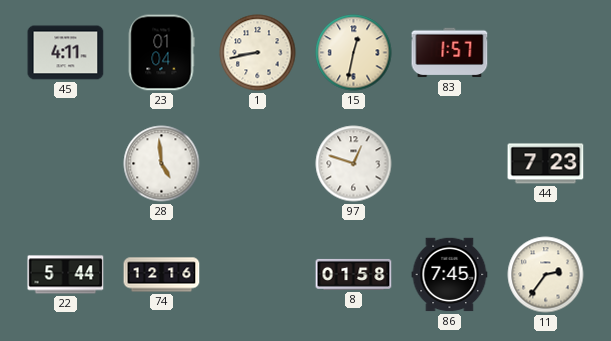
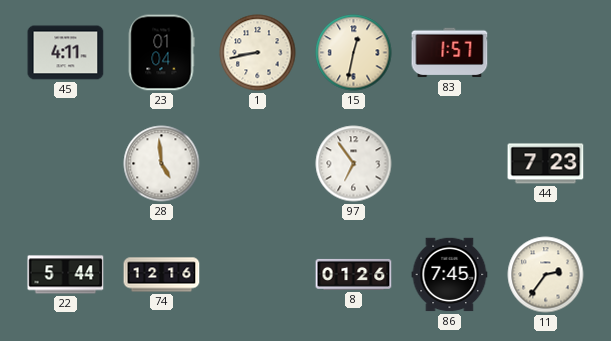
97: 12:48 -> 6:54 (354, 164)
8: 01:58 -> 01:26 (354, 274)
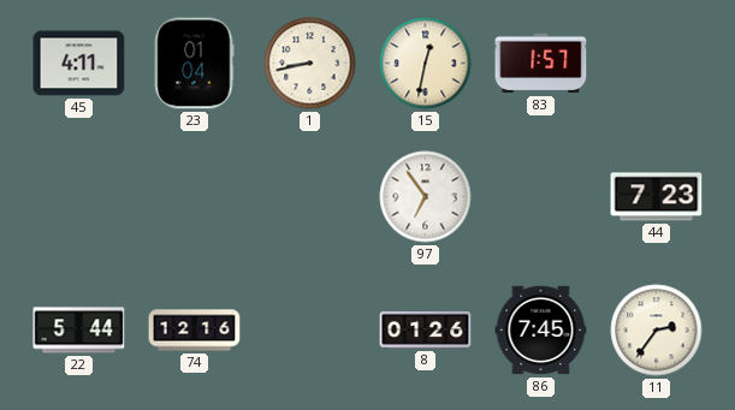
28: 4:59 -> none (162, 164)
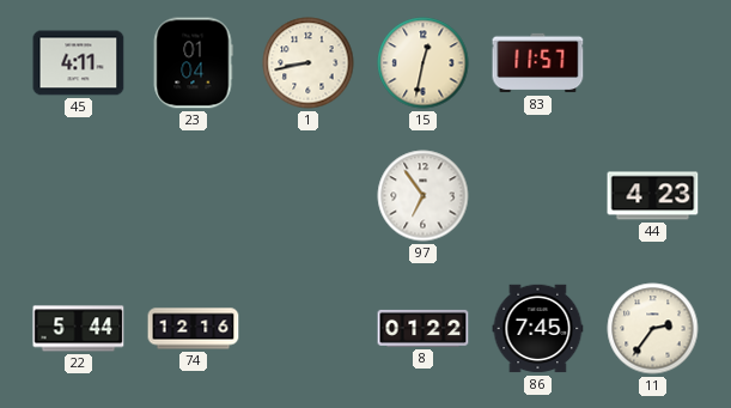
83: 1:57 -> 11:57 (538, 63)
44: 7:23 -> 4:23 (653, 196)
8: 01:26 -> 01:22 (424, 328)
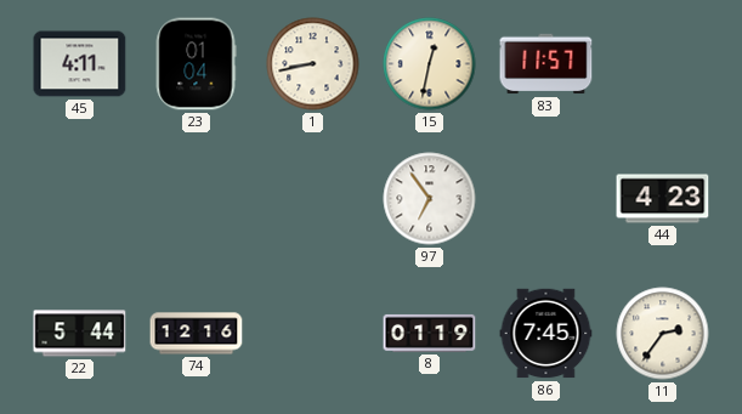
8: 01:22 -> 01:19 (430, 333)
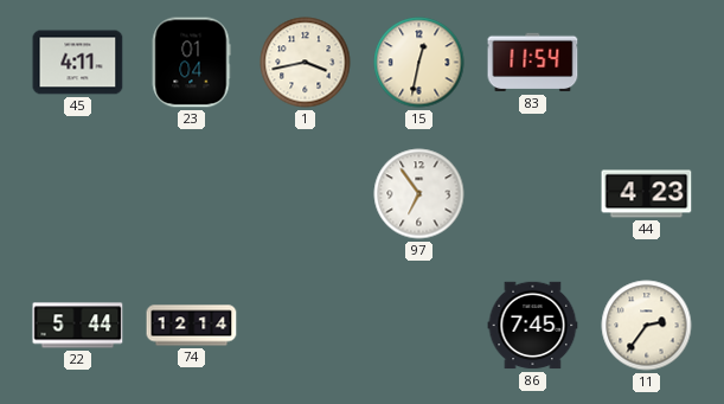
1: 8:43 -> 3:43 (306, 63)
83: 11:57 -> 11:54 (533, 63)
74: 12:16 -> 12:14 (192, 326)
8: 01:19 -> none (430, 333)
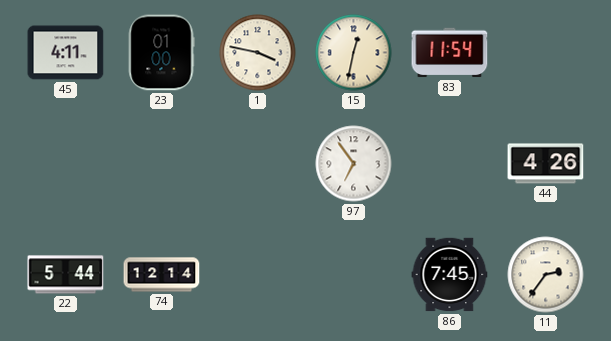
23: 01:04 -> 01:00 (161, 53)
1: 3:43 -> 3:47 (258, 53)
44: 4:23 -> 4:26 (546, 164)
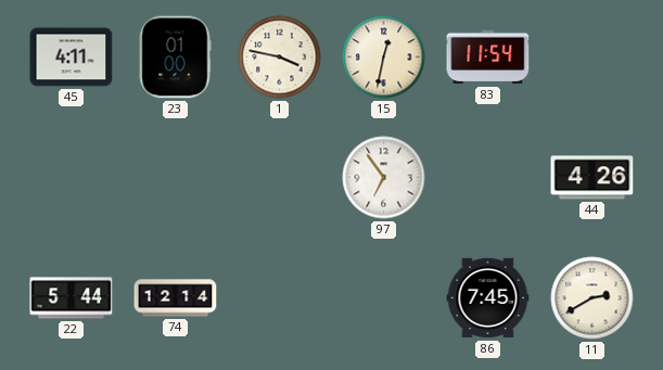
11: 2:36 -> 2:40 (592, 298)
